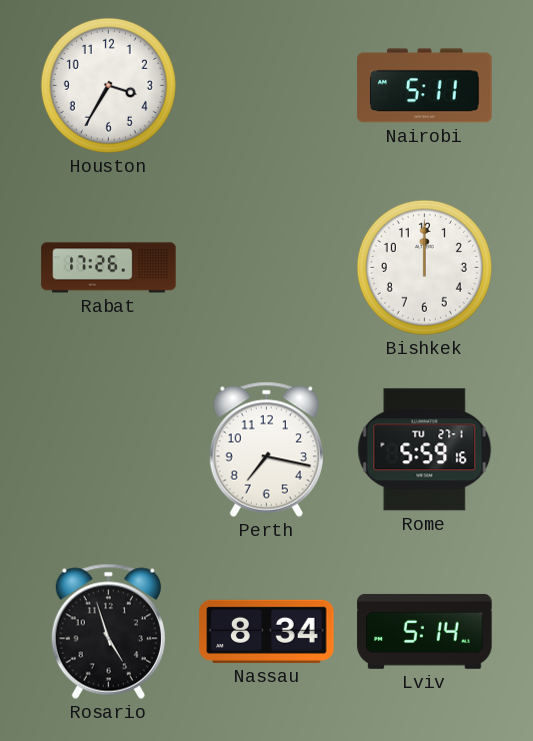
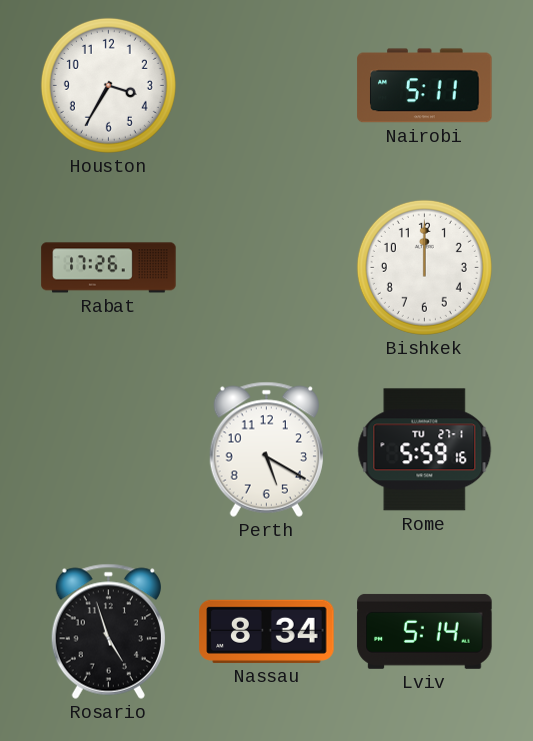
Perth: 7:17 -> 5:20 (266, 449)
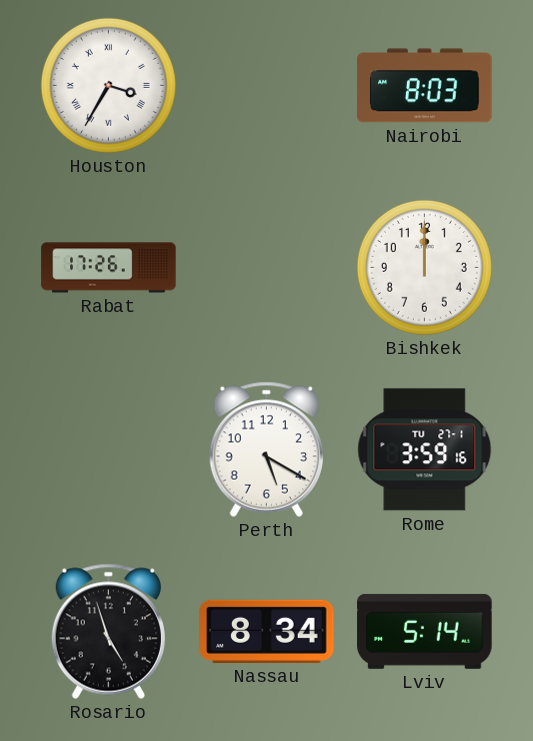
Houston numerals: Arabic -> Roman (108, 85)
Nairobi: 5:11 -> 8:03 (425, 86)
Rome: 5:59 -> 3:59 (425, 450)
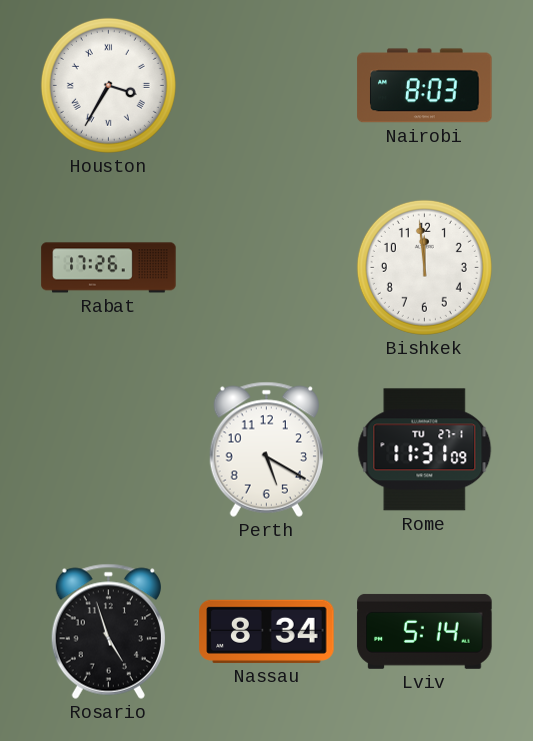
Bishkek: 12:00 -> 11:59 (424, 267)
Rome: 3:59 -> 11:31 (425, 450)
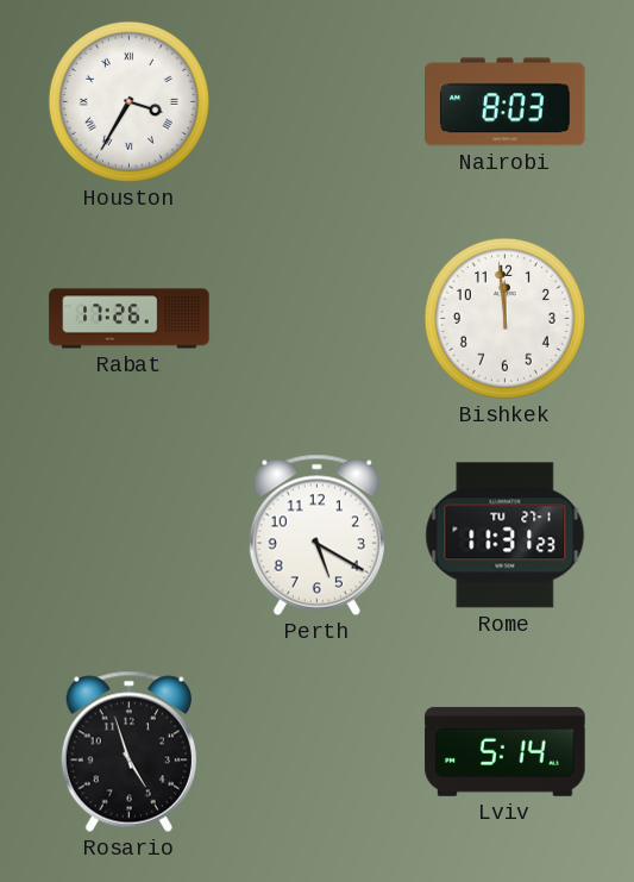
Rome: 11:31:09 -> 11:31:23 (506, 536)
Nassau: 8:34 -> none (267, 631)
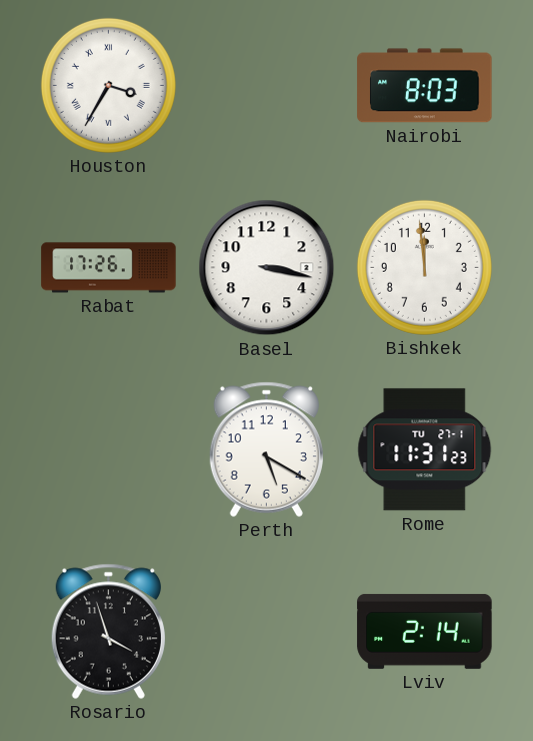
Basel: none -> 3:17 (267, 268)
Rosario: 4:57 -> 3:57 (108, 631)
Lviv: 5:14 -> 2:14 (425, 631)
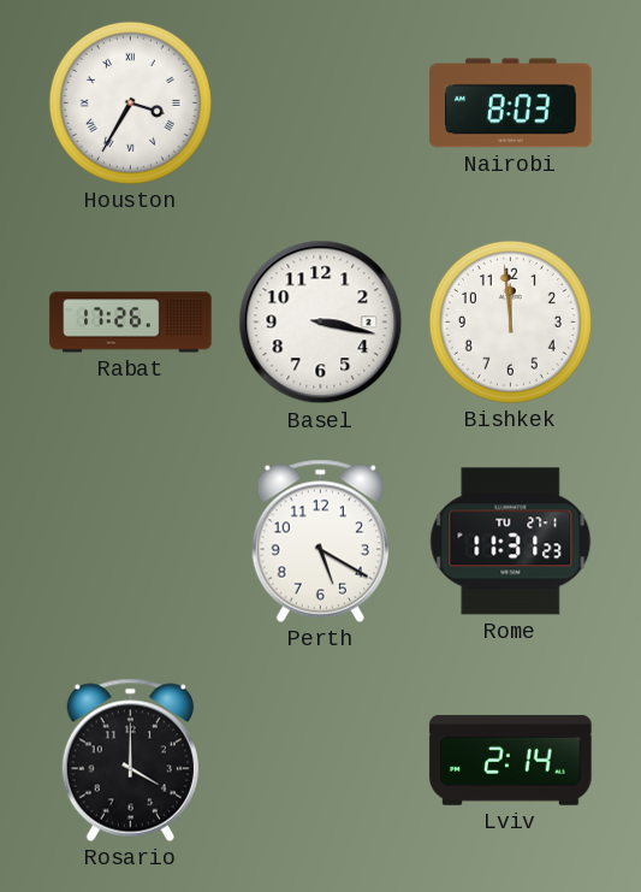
Rosario: 3:57 -> 4:00 (130, 760)
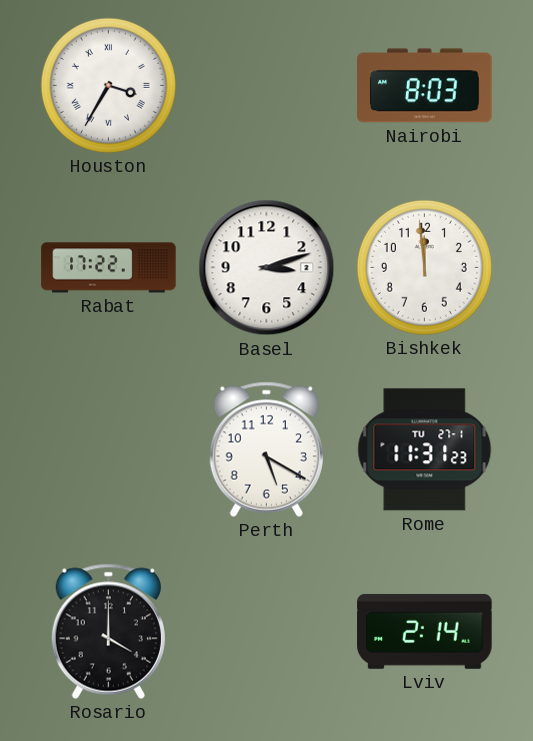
Rabat: 17:26 -> 17:22 (109, 268)
Basel: 3:17 -> 3:12 (267, 268)
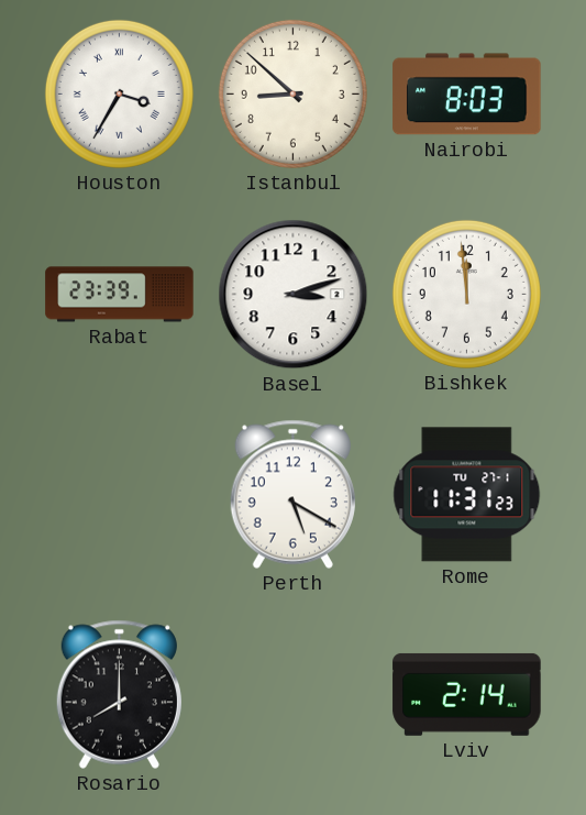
Istanbul: none -> 8:52 (292, 93)
Rabat: 17:22 -> 23:39 (120, 295)
Rosario: 4:00 -> 8:00 (119, 694)
